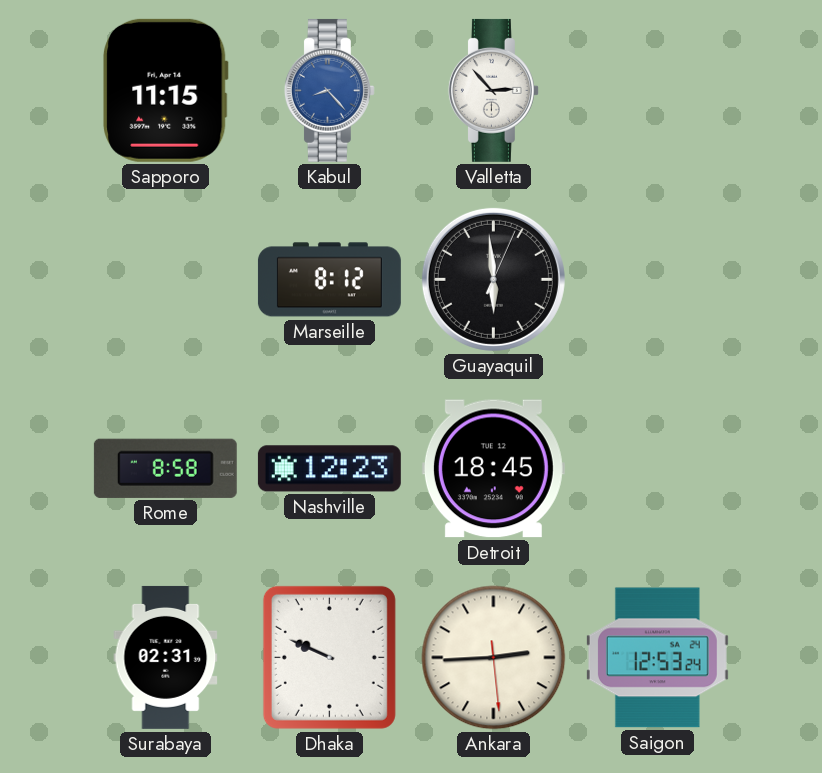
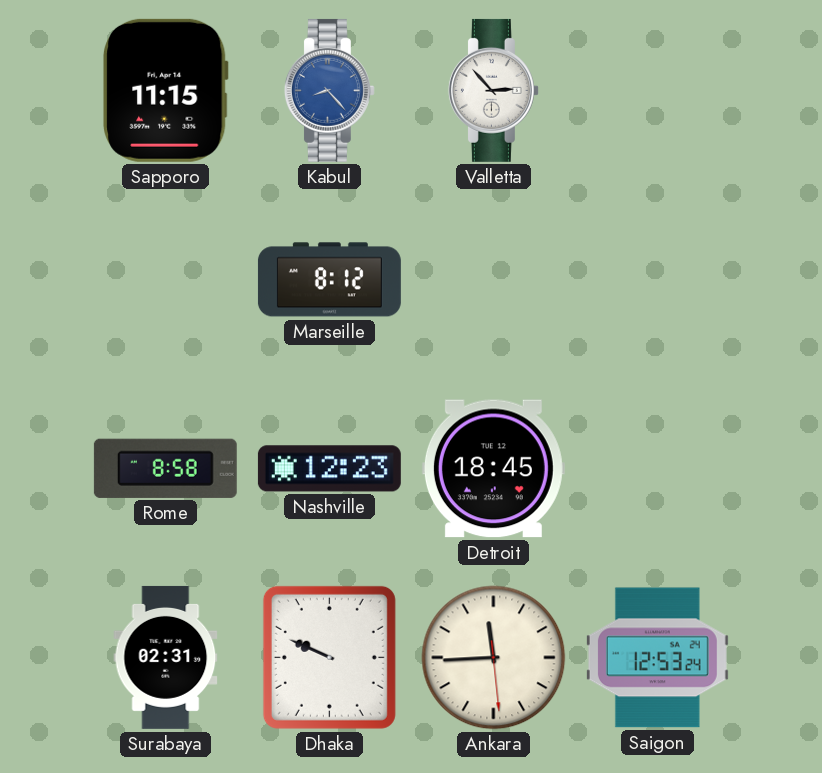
Guayaquil: 5:59 -> none (493, 279)
Ankara: 2:44 -> 11:44 (494, 658)
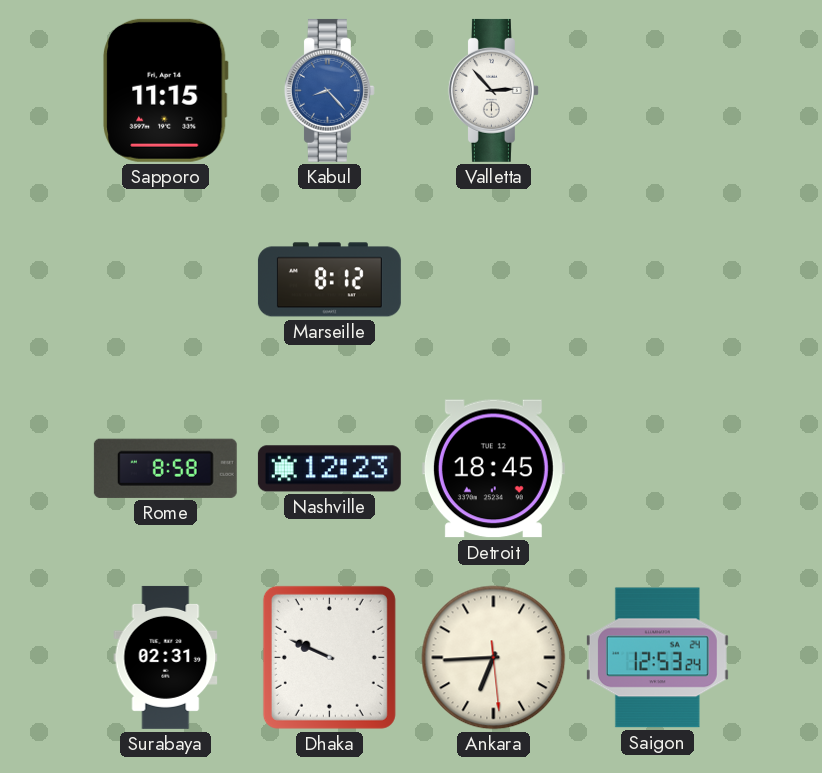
Ankara: 11:44 -> 6:44 (494, 658)
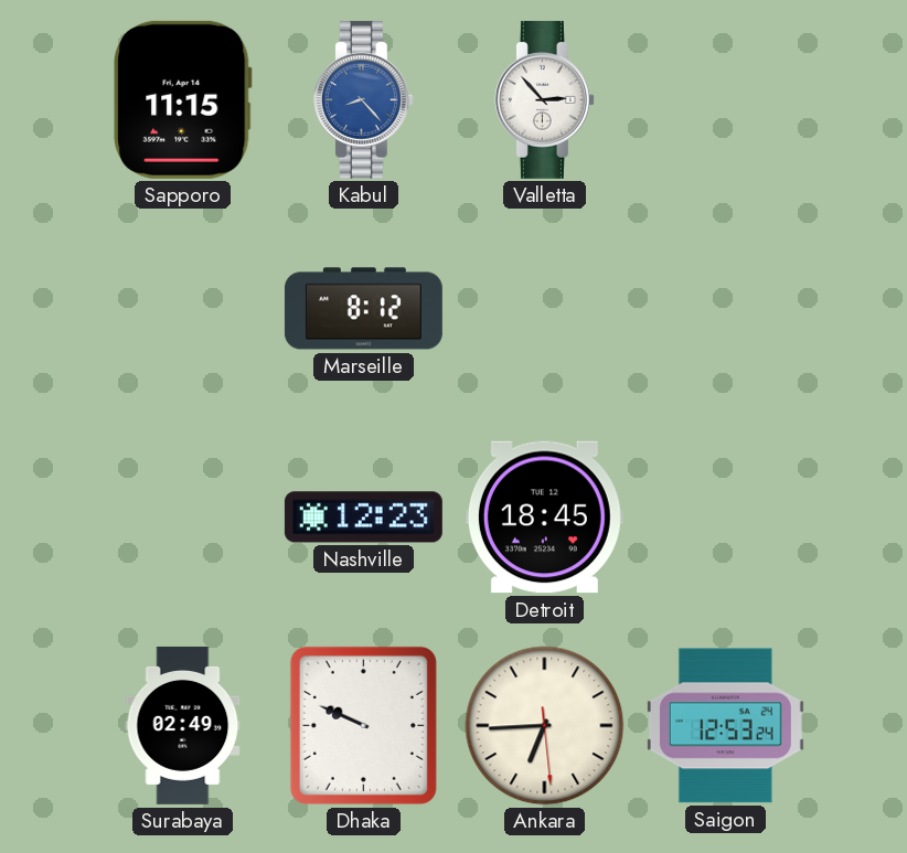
Rome: 8:58 -> none (165, 468)
Surabaya: 02:31 -> 02:49 (183, 725)
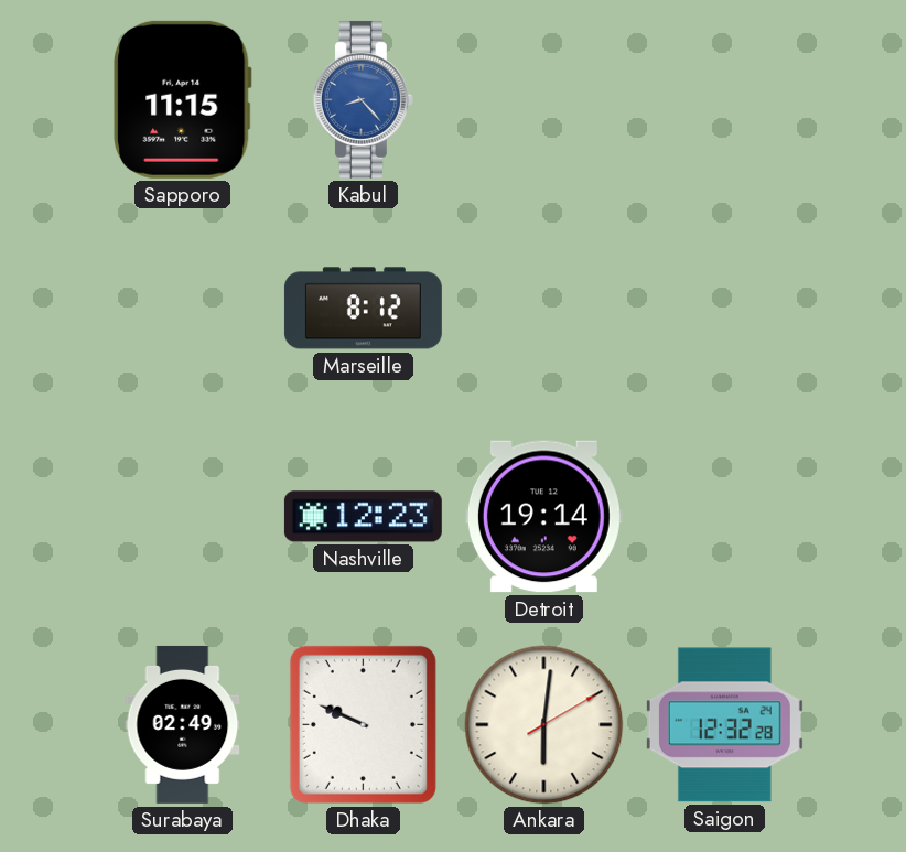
Valletta: 2:53 -> none (544, 99)
Detroit: 18:45 -> 19:14 (543, 517)
Ankara: 6:44 -> 6:01 (544, 725)
Saigon: 12:53 -> 12:32 (724, 725)
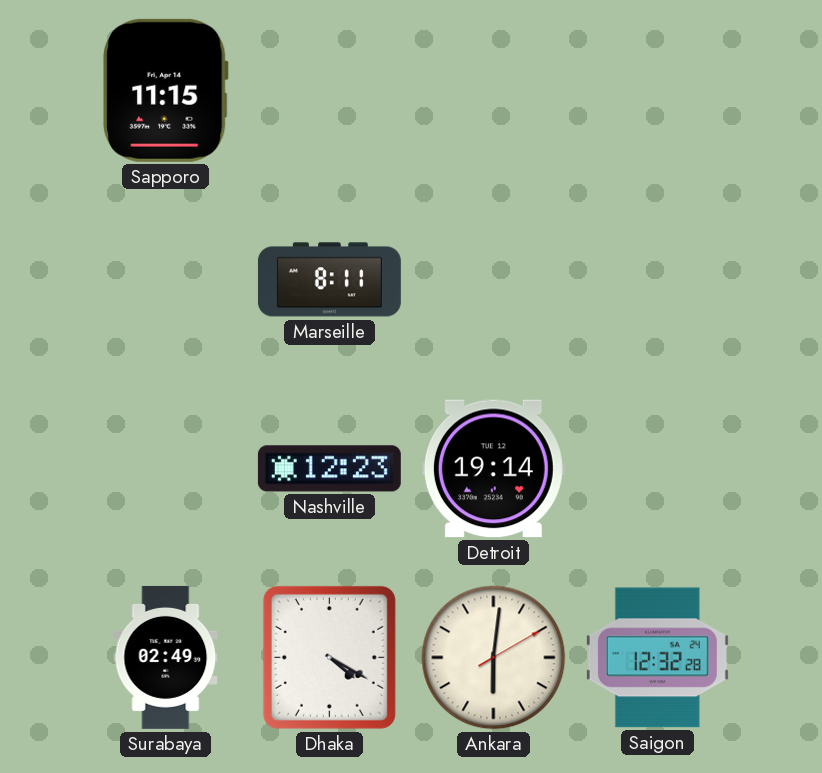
Kabul: 8:23 -> none (363, 99)
Marseille: 8:12 -> 8:11 (329, 280)
Dhaka: 9:49 -> 4:20 (329, 657)
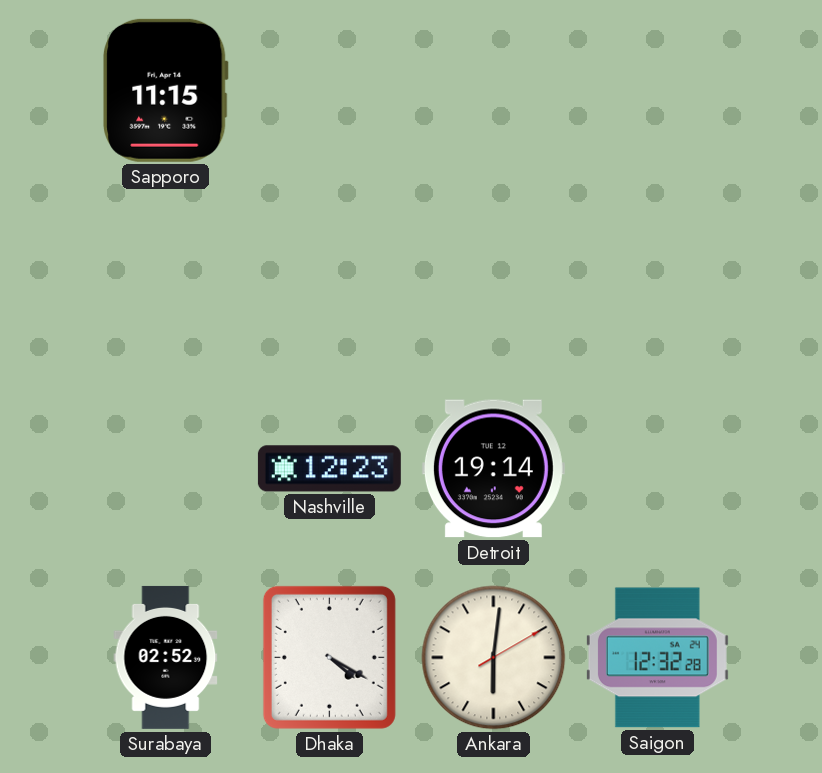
Marseille: 8:11 -> none (329, 280)
Surabaya: 02:49 -> 02:52 (166, 657)
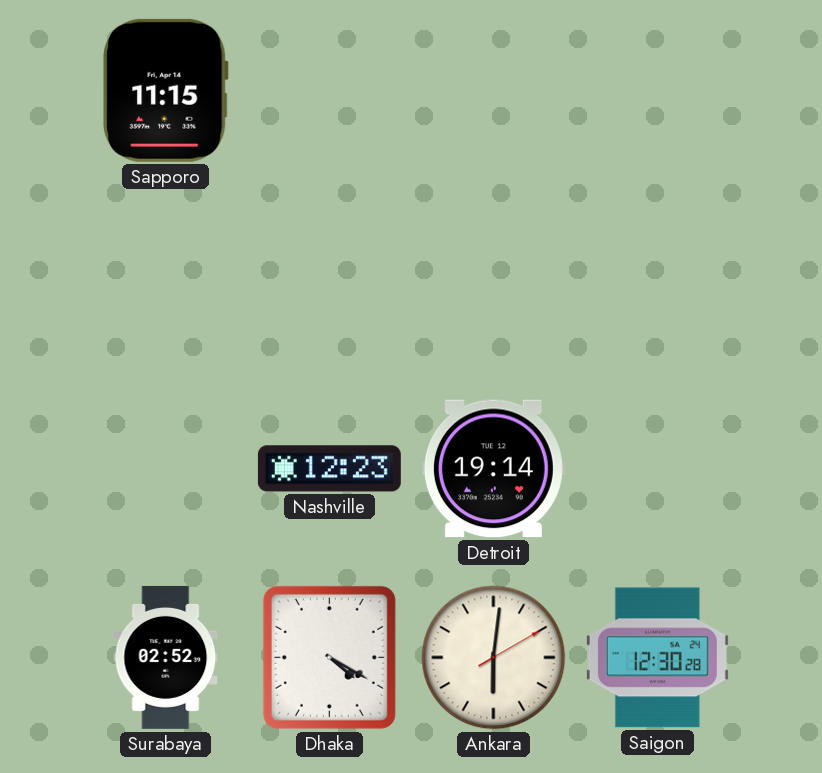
Saigon: 12:32 -> 12:30 (657, 658)
